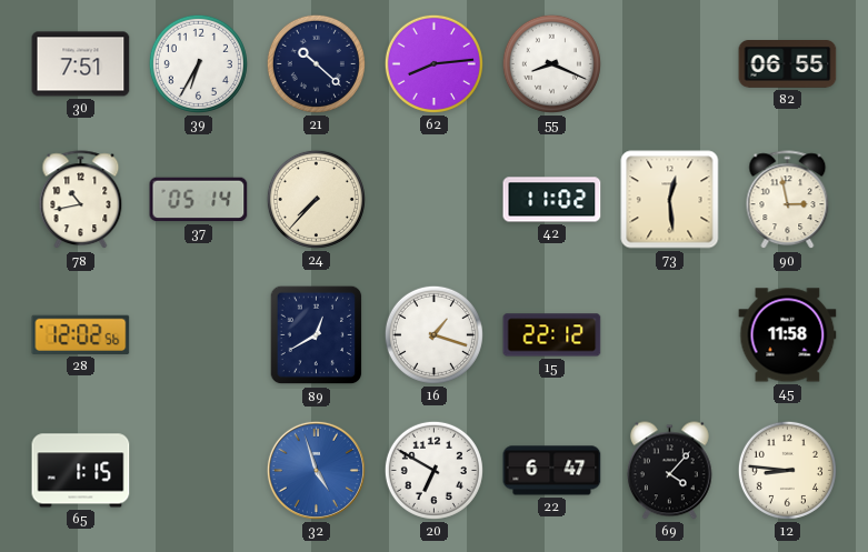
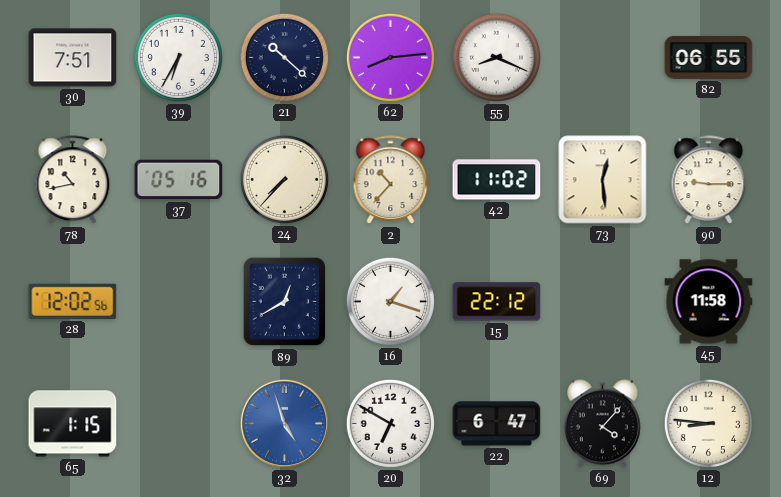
37: 05:14 -> 05:16 (179, 180)
2: none -> 10:37 (391, 180)
90: 2:58 -> 9:15 (709, 180)
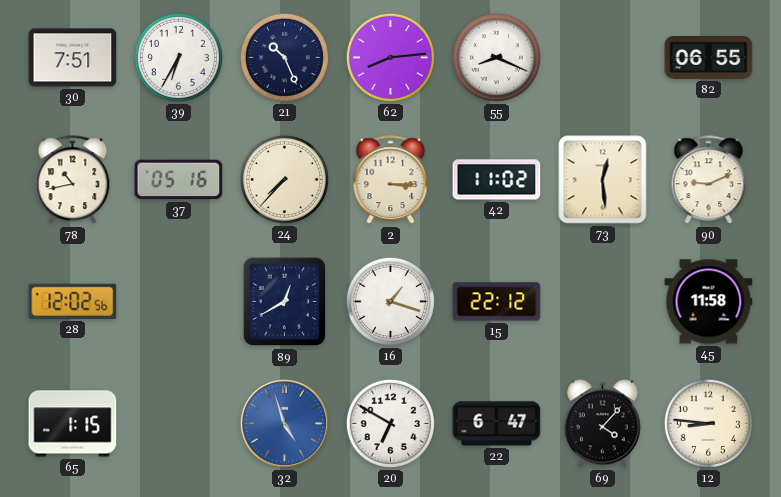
21: 10:22 -> 10:26 (284, 57)
2: 10:37 -> 3:15 (391, 180)
90: 9:15 -> 9:11 (709, 180)
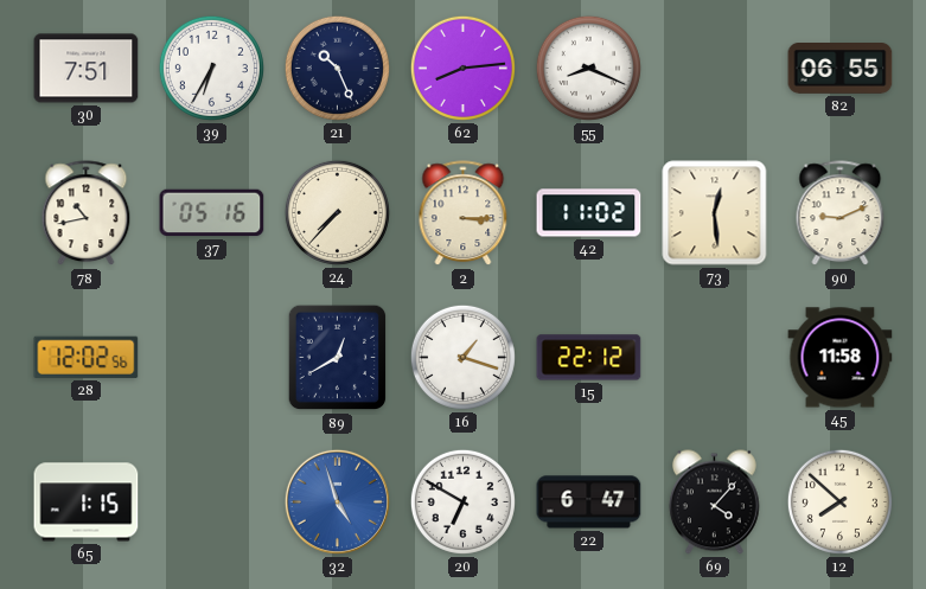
12: 8:46 -> 7:52 (839, 501)
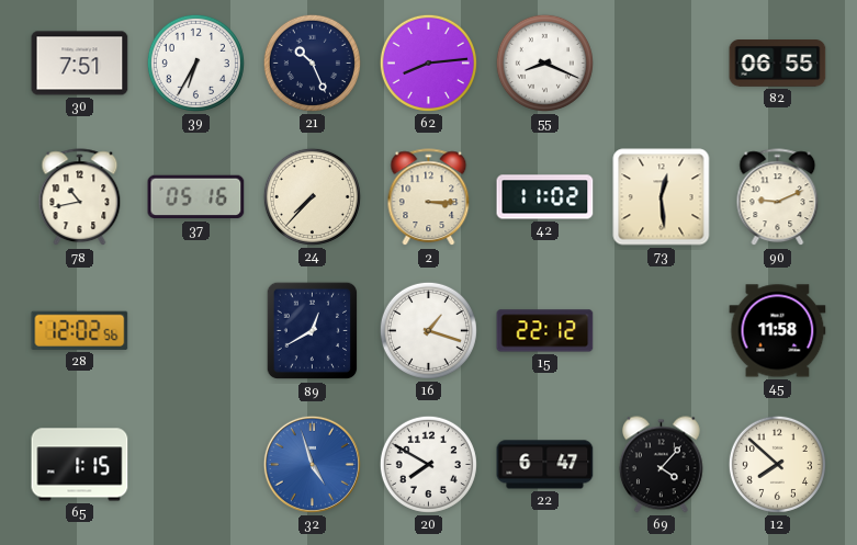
20: 6:50 -> 7:50 (428, 464)
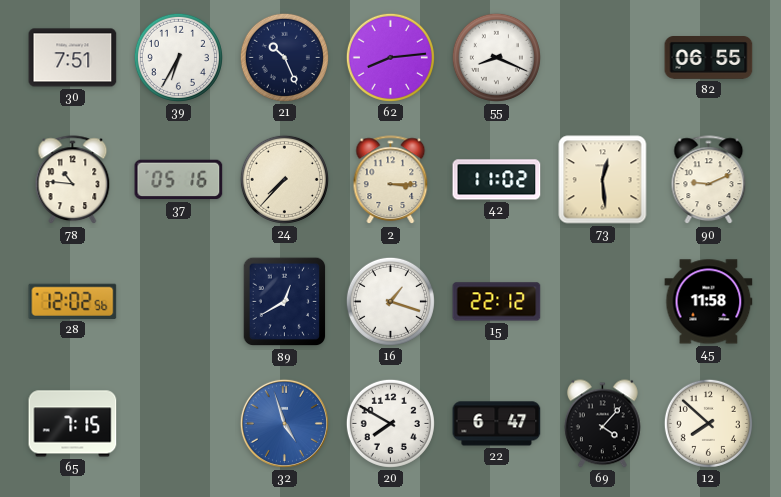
78: 10:43 -> 10:46 (73, 180)
65: 1:15 -> 7:15 (73, 424)
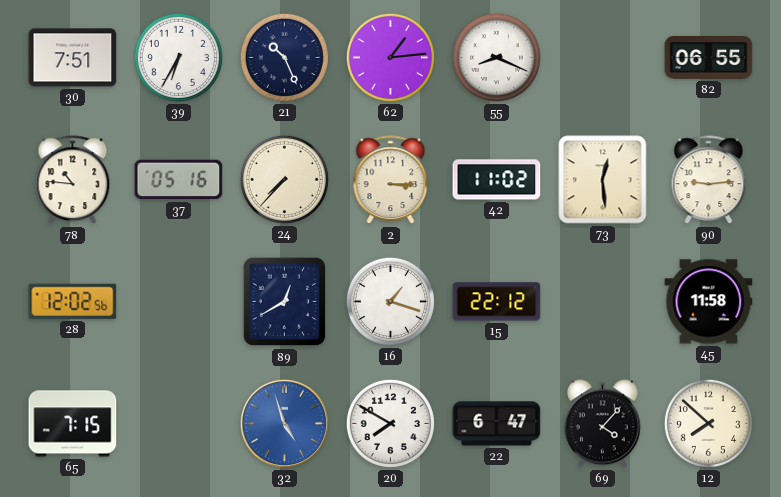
62: 8:14 -> 1:14 (390, 57)
90: 9:11 -> 9:14 (709, 180)
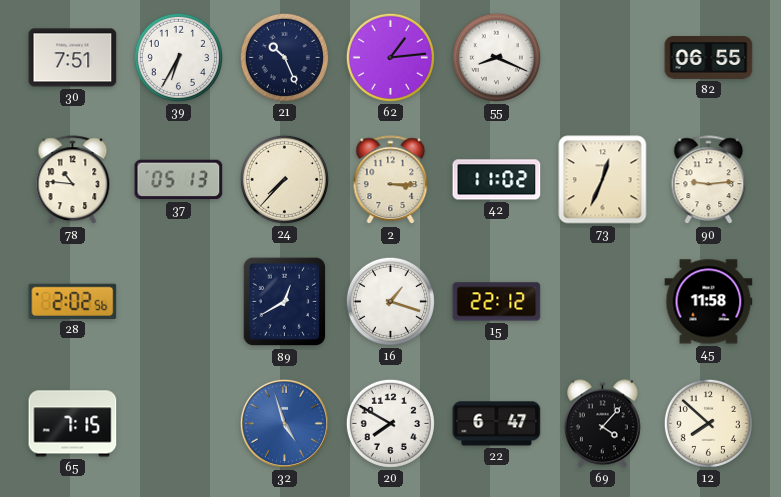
37: 05:16 -> 05:13 (179, 180)
73: 12:29 -> 12:34 (603, 180)
28: 12:02 -> 2:02 (73, 301)
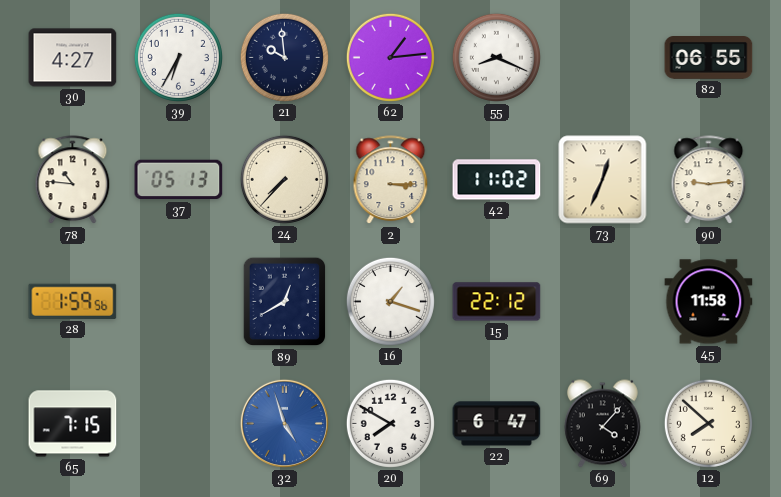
30: 7:51 -> 4:27 (73, 58)
21: 10:26 -> 9:59 (284, 57)
28: 2:02 -> 1:59 (73, 301)
